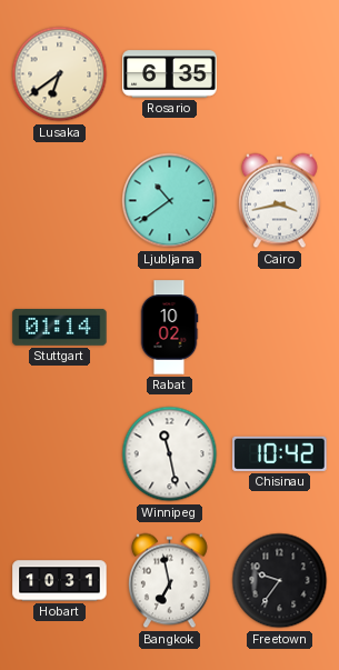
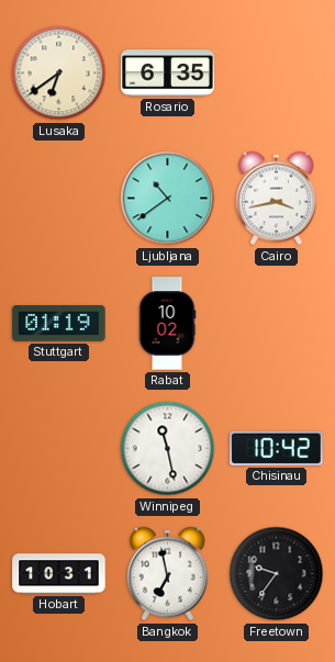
Stuttgart: 01:14 -> 01:19 (59, 324)
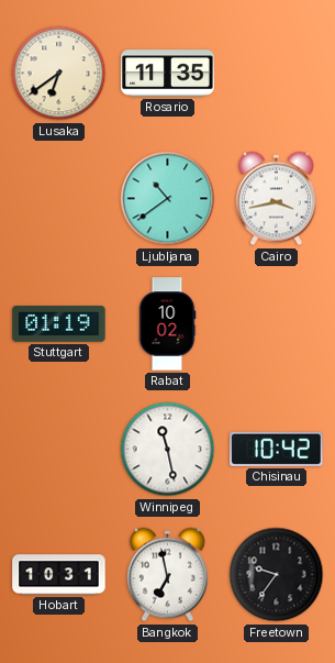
Rosario: 6:35 -> 11:35 (168, 74)
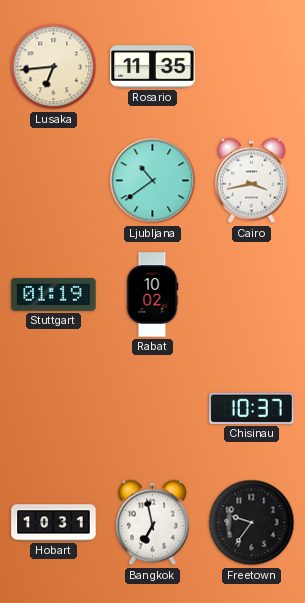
Lusaka: 6:39 -> 6:44 (54, 67)
Winnipeg: 11:28 -> none (168, 450)
Chisinau: 10:42 -> 10:37 (252, 408)
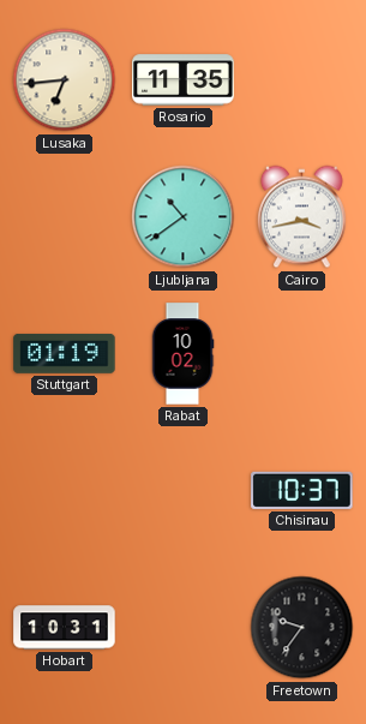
Bangkok: 6:58 -> none (152, 523)
